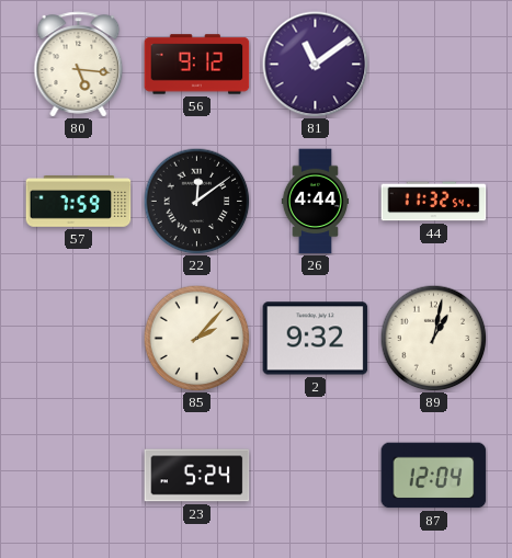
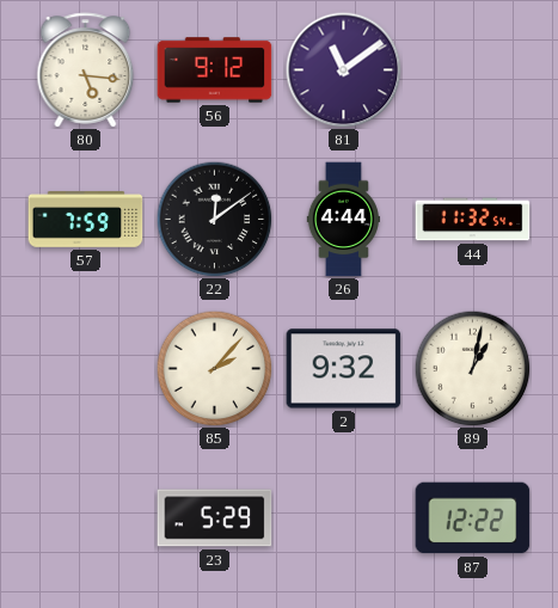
23: 5:24 -> 5:29 (215, 518)
87: 12:04 -> 12:22 (473, 518)
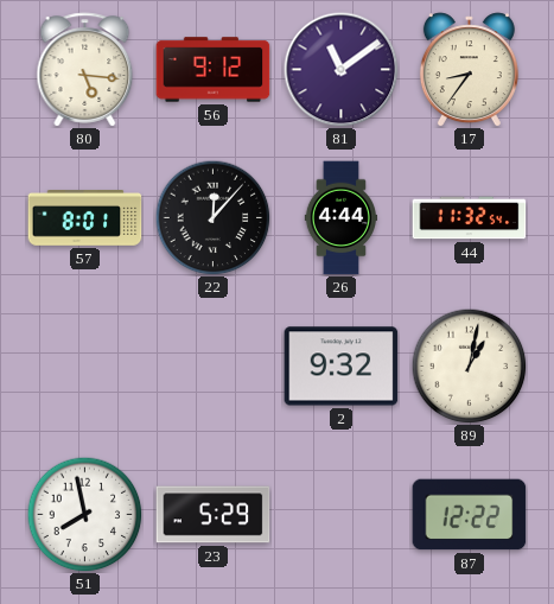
17: none -> 8:36 (469, 70)
57: 7:59 -> 8:01 (85, 218)
22: 12:09 -> 12:07 (212, 217)
85: 2:07 -> none (214, 368)
51: none -> 7:58 (84, 514)
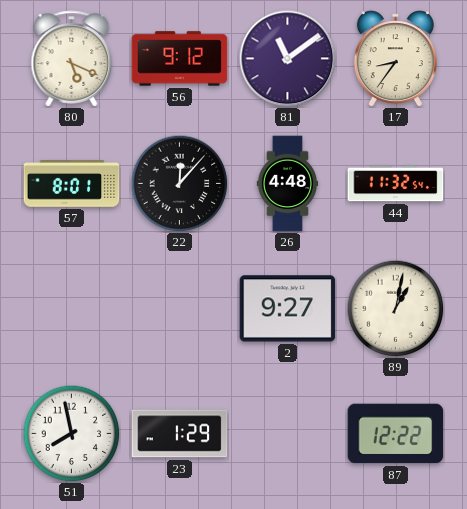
80: 5:16 -> 5:19 (72, 59)
26: 4:44 -> 4:48 (287, 184)
2: 9:32 -> 9:27 (288, 309)
23: 5:29 -> 1:29 (180, 434)
